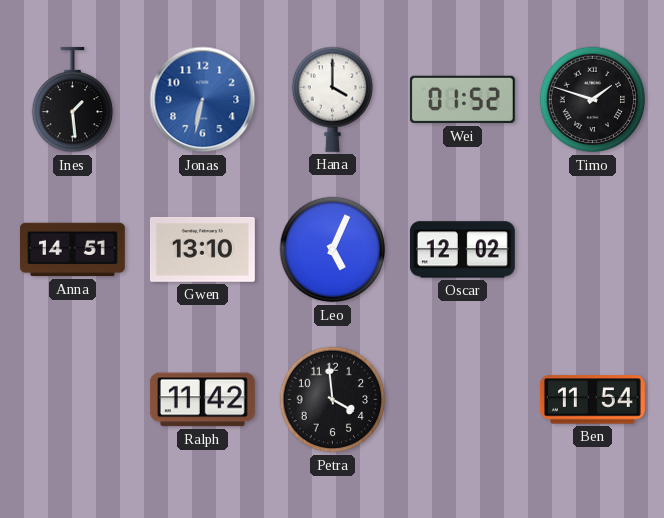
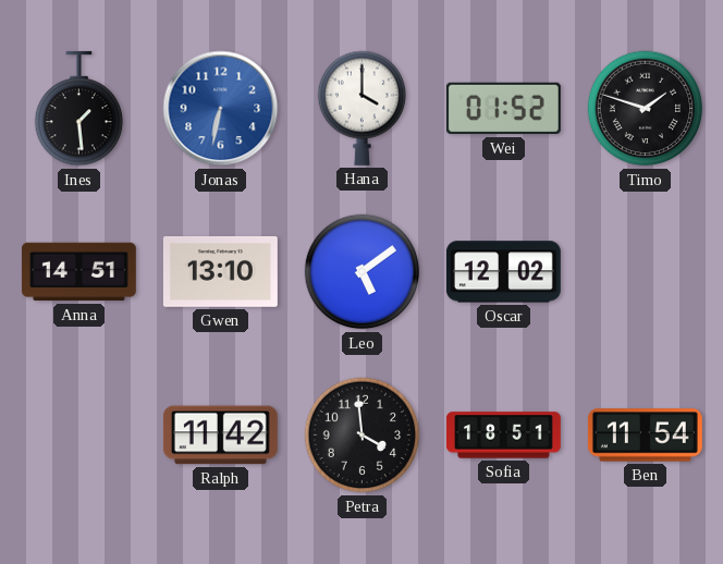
Leo: 5:04 -> 5:09 (363, 272)
Sofia: none -> 18:51 (503, 436)
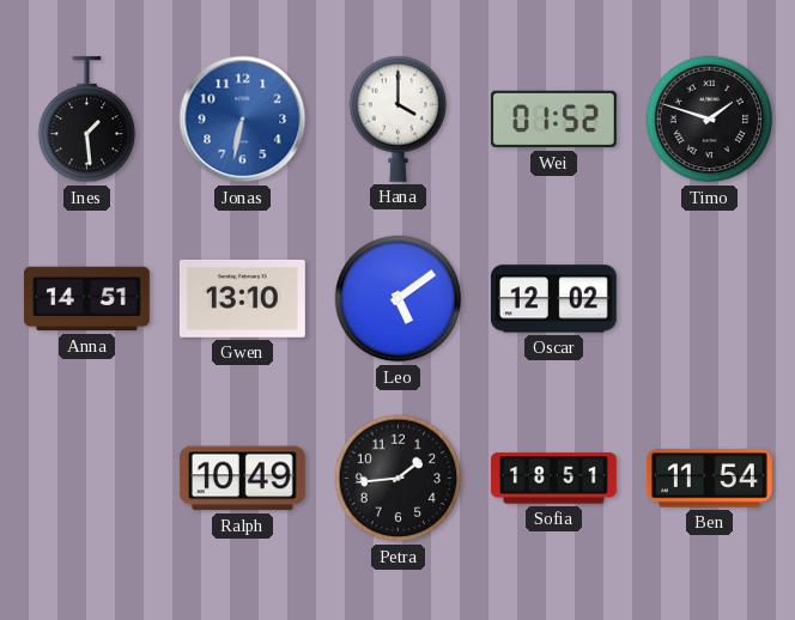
Ralph: 11:42 -> 10:49 (242, 479)
Petra: 3:59 -> 1:44 (399, 479)
